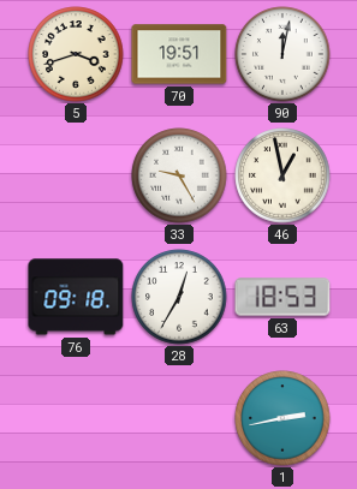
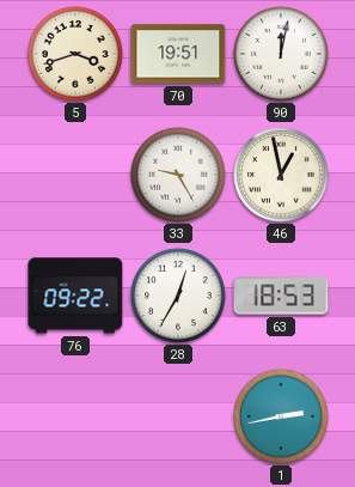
76: 09:18 -> 09:22 (75, 296)
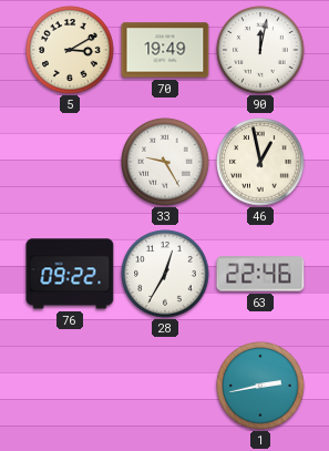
5: 3:42 -> 3:10 (70, 50)
70: 19:51 -> 19:49 (165, 50)
63: 18:53 -> 22:46 (260, 274)
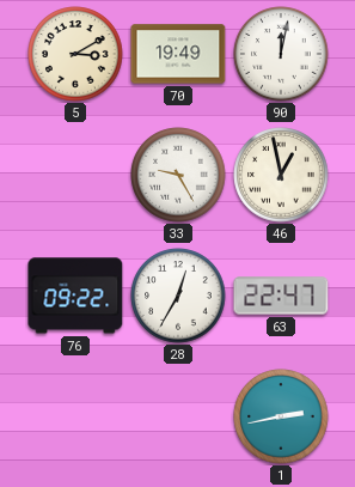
63: 22:46 -> 22:47 (281, 296)
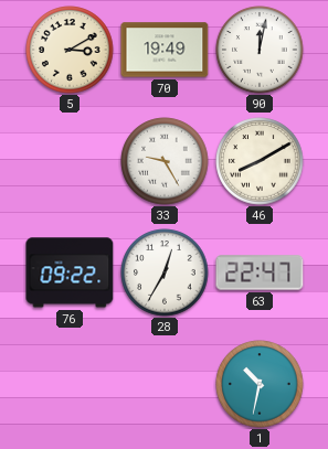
46: 12:58 -> 8:10 (260, 161)
1: 2:43 -> 10:32 (260, 384)
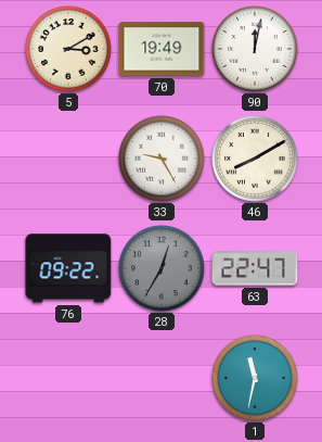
28 dial: white -> grey (162, 268)
1: 10:32 -> 11:32 (255, 378)
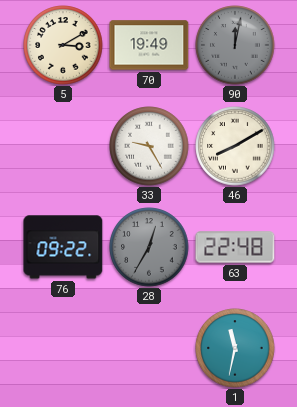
90 dial: white -> grey (235, 45)
63: 22:47 -> 22:48 (235, 247)
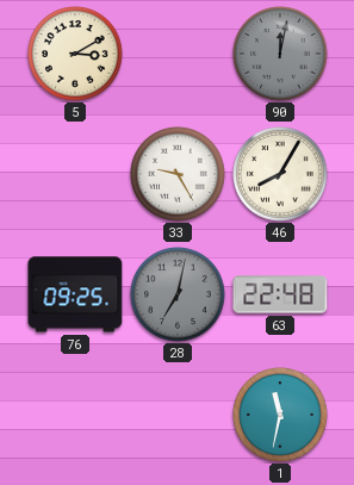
70: 19:49 -> none (149, 45)
46: 8:10 -> 8:05 (280, 174)
76: 09:22 -> 09:25 (75, 294)
28: 12:35 -> 7:02 (178, 294)
